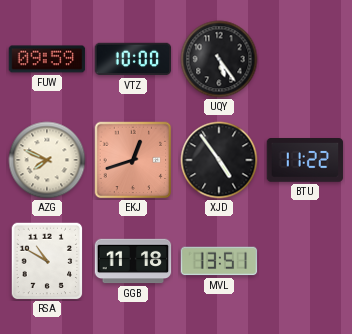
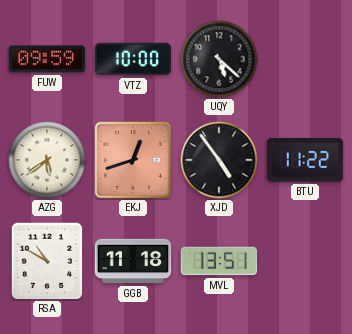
UQY: 5:24 -> 5:22 (219, 59)
AZG: 7:49 -> 5:39 (47, 160)
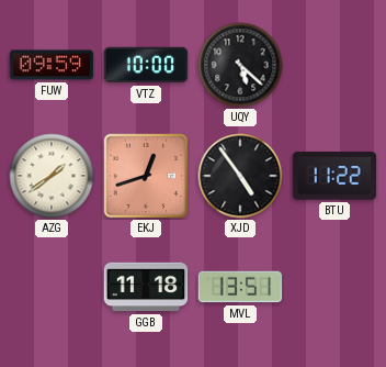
AZG: 5:39 -> 1:39 (52, 176)
RSA: 10:50 -> none (47, 261)
